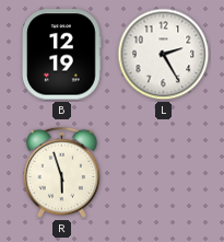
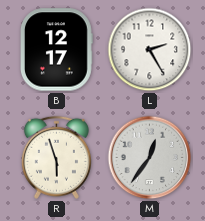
B: 12:19 -> 12:17 (57, 50)
M: none -> 12:36 (150, 158)
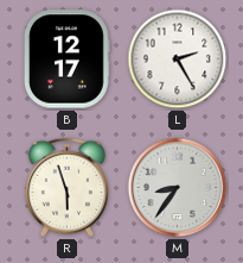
M: 12:36 -> 8:36 (178, 188)
